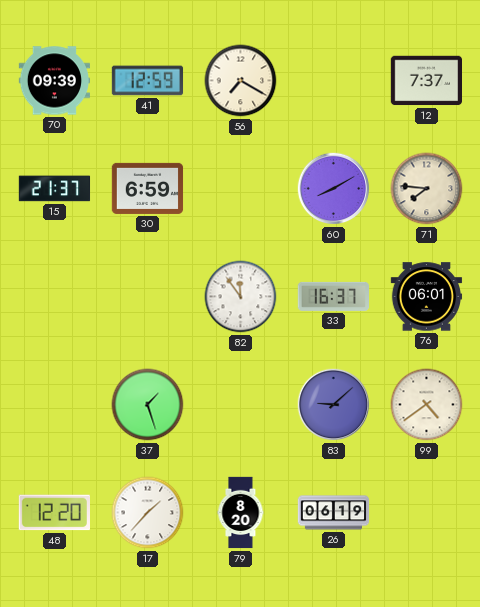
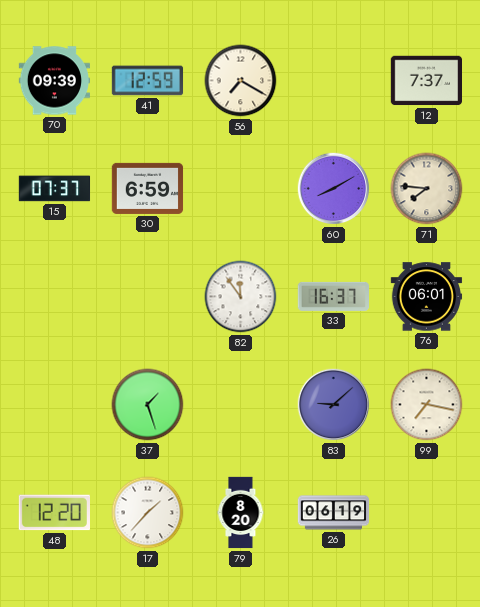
15: 21:37 -> 07:37 (55, 189)
99: 4:39 -> 7:17 (427, 405)
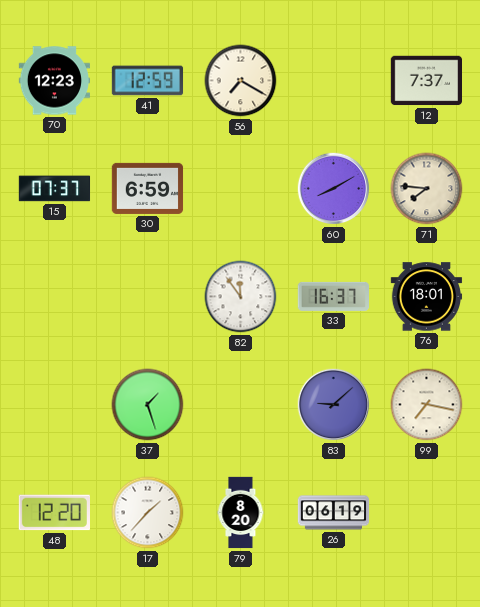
70: 09:39 -> 12:23 (55, 81)
76: 06:01 -> 18:01 (427, 297)
